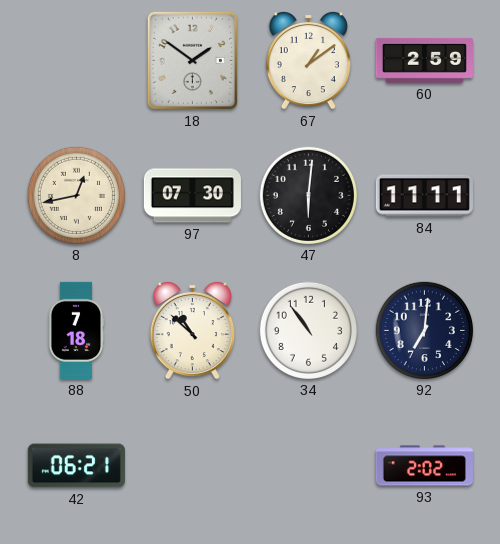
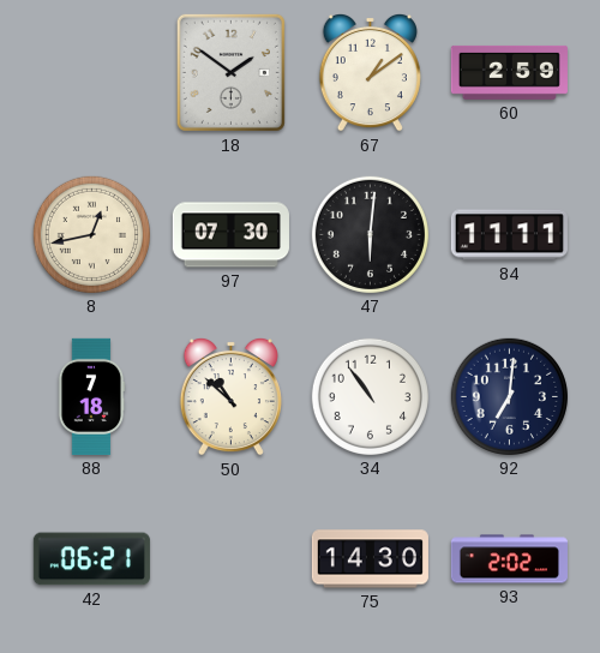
75: none -> 14:30 (370, 559)
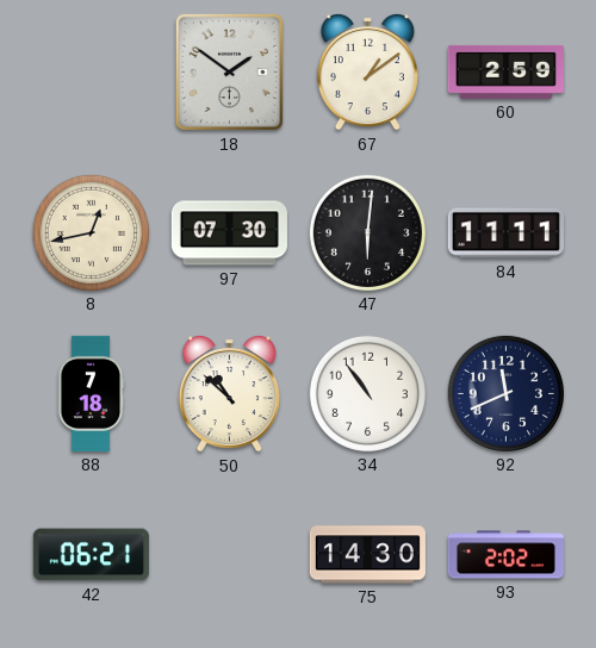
92: 7:01 -> 11:41 (505, 393)
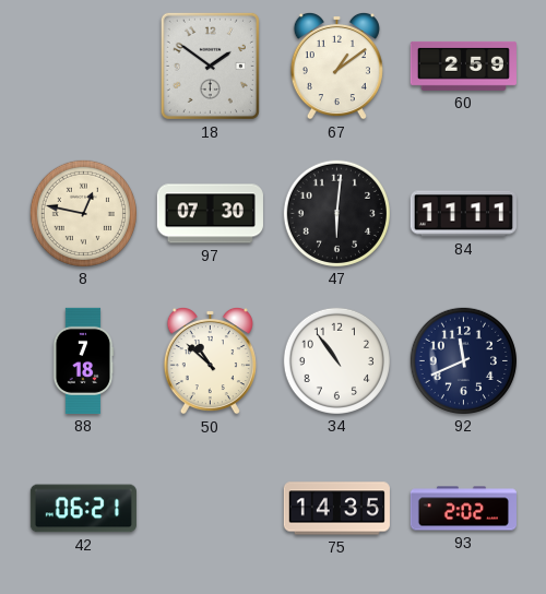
8: 12:43 -> 12:47 (83, 213)
75: 14:30 -> 14:35 (336, 509)
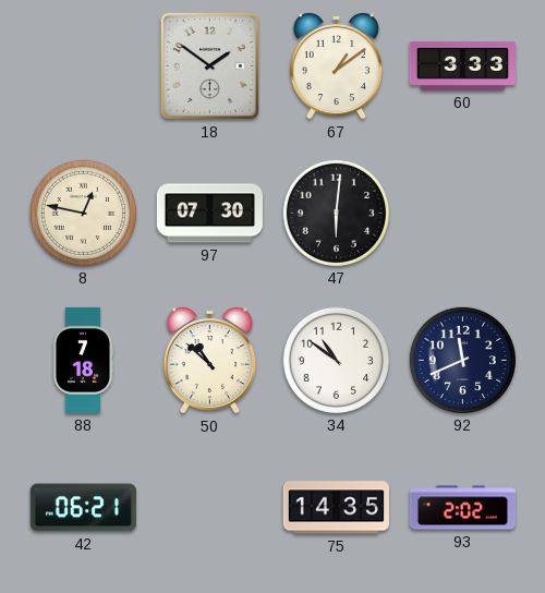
60: 2:59 -> 3:33 (462, 65)
84: 11:11 -> none (463, 214)
34: 10:54 -> 10:51 (336, 360)
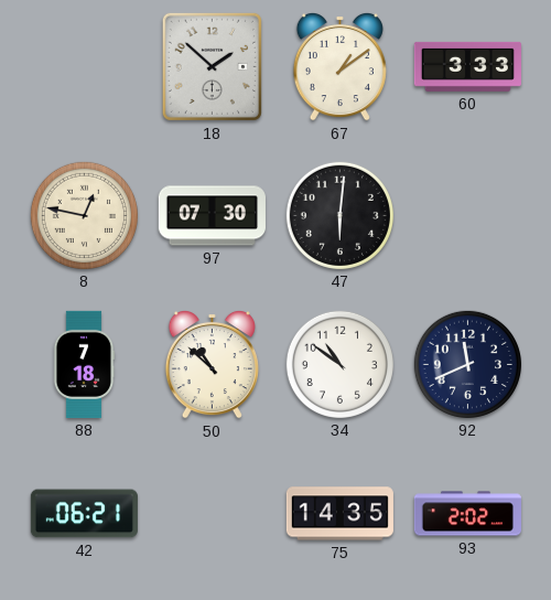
18: 1:51 -> 1:52 (212, 66)
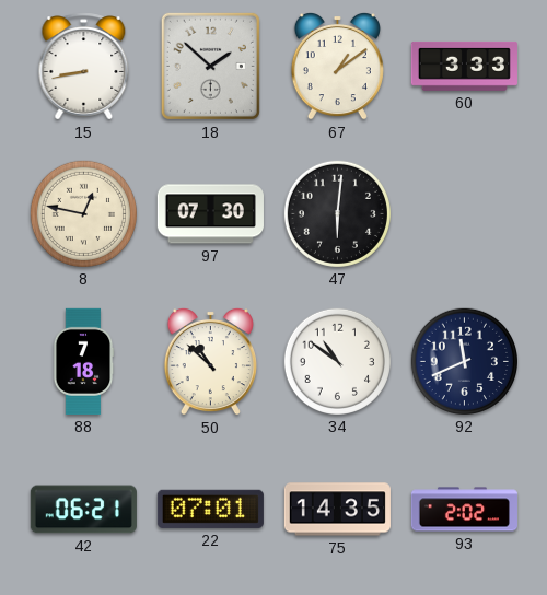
15: none -> 8:43 (84, 67)
22: none -> 07:01 (210, 509)
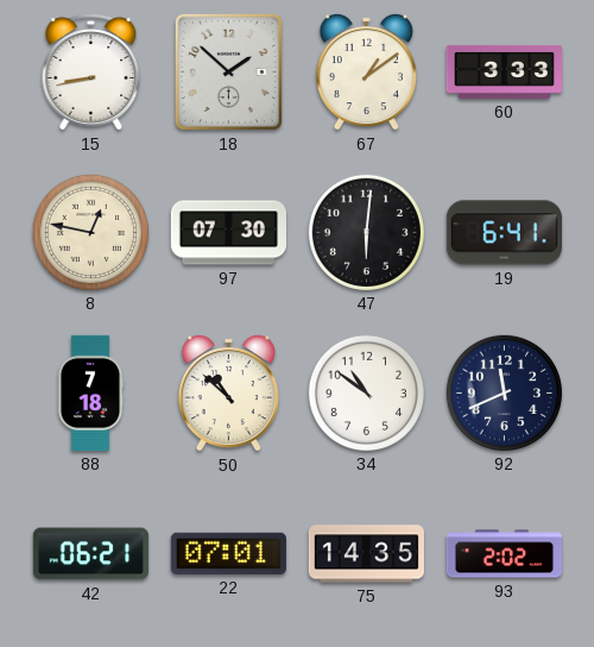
19: none -> 6:41 (504, 233)
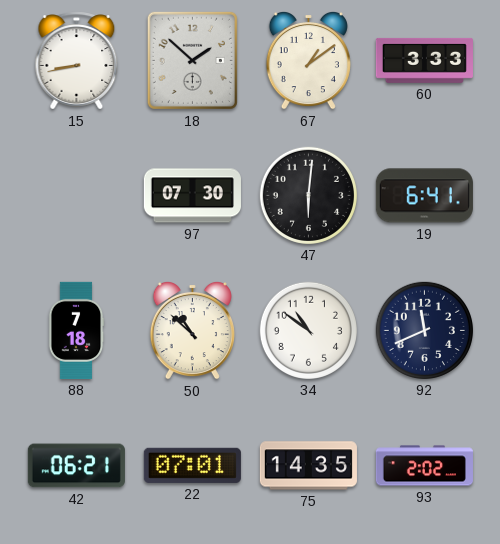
8: 12:47 -> none (90, 232)
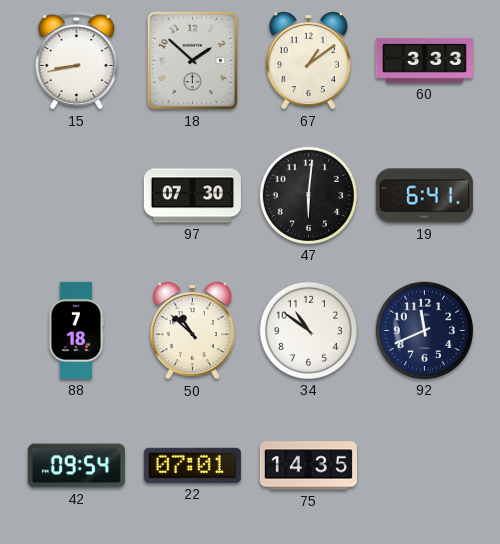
42: 06:21 -> 09:54 (76, 466)
93: 2:02 -> none (424, 466)
